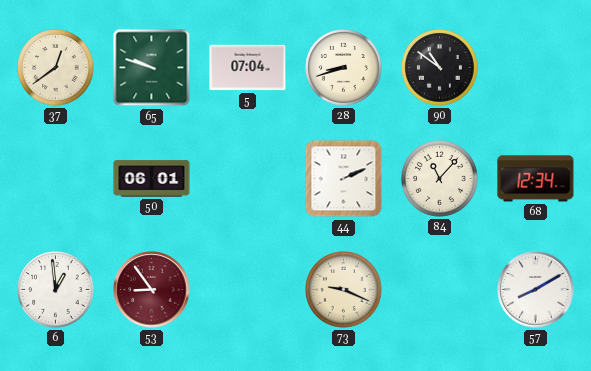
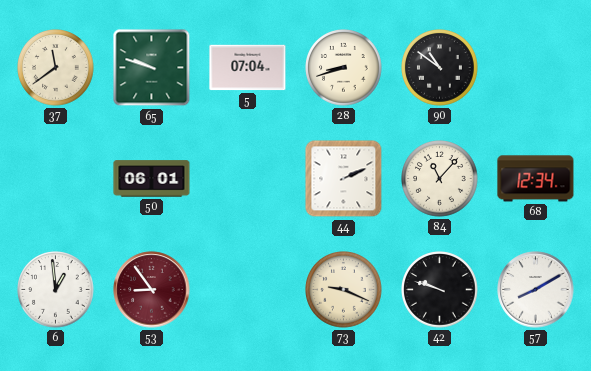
37: 12:39 -> 11:39 (56, 68)
42: none -> 9:48 (440, 290)
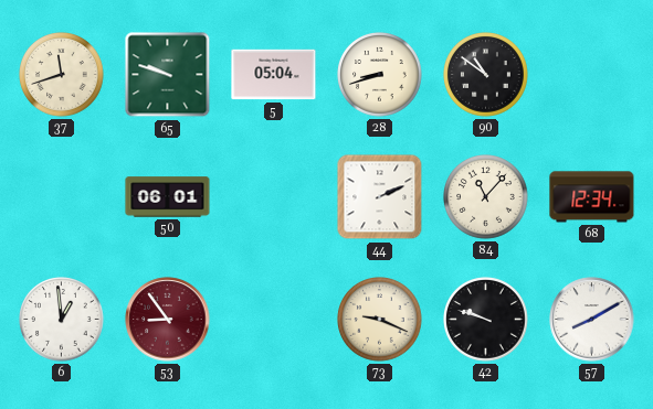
37: 11:39 -> 11:42 (62, 75)
5: 07:04 -> 05:04 (274, 75)
